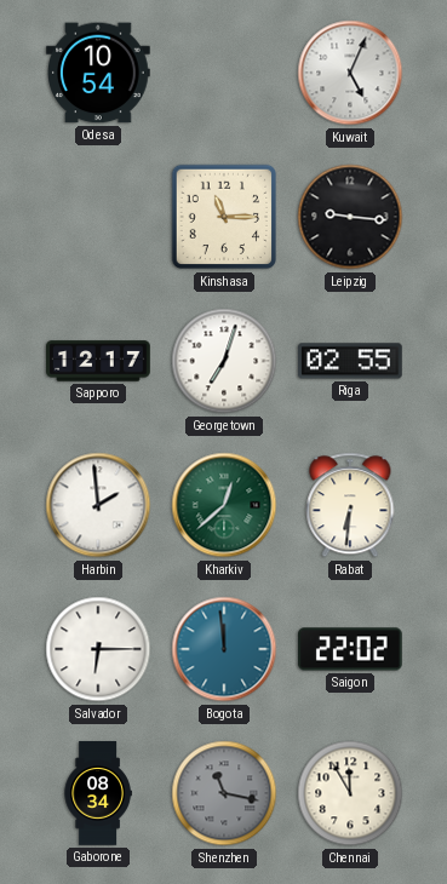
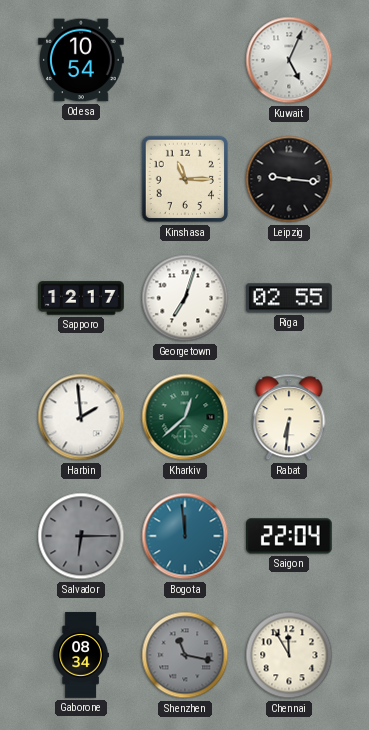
Salvador dial: white -> grey (81, 536)
Saigon: 22:02 -> 22:04 (290, 536)
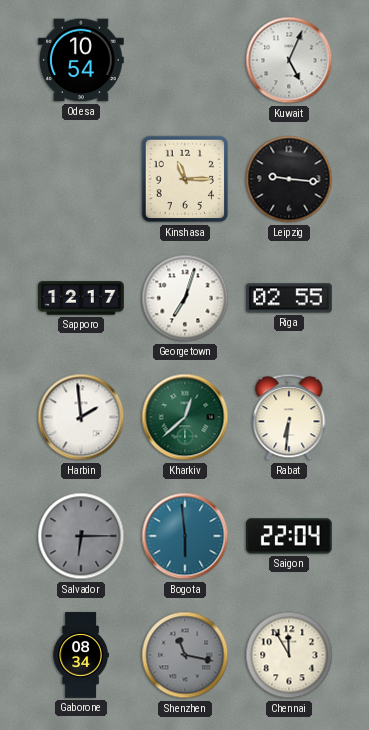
Bogota: 11:59 -> 5:59 (185, 536)
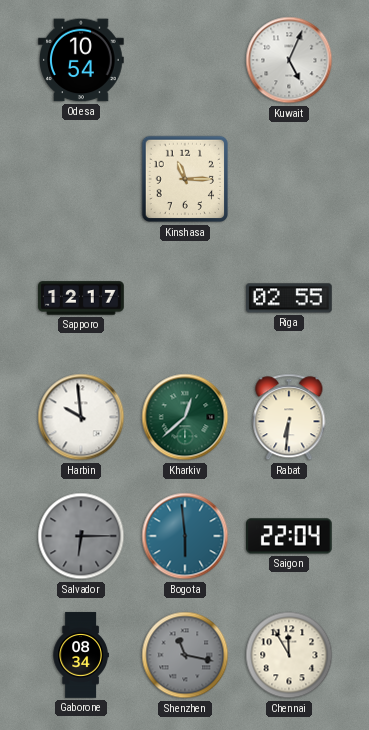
Leipzig: 9:16 -> none (289, 179)
Georgetown: 7:03 -> none (185, 298)
Harbin: 1:59 -> 9:59 (81, 417)
